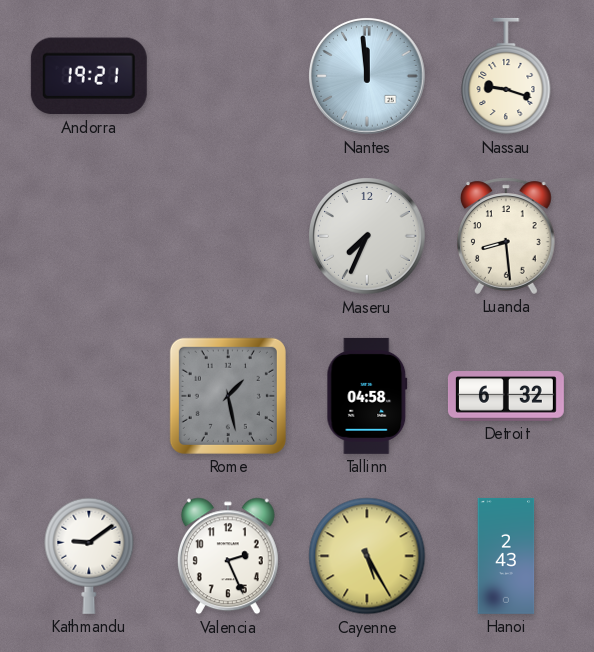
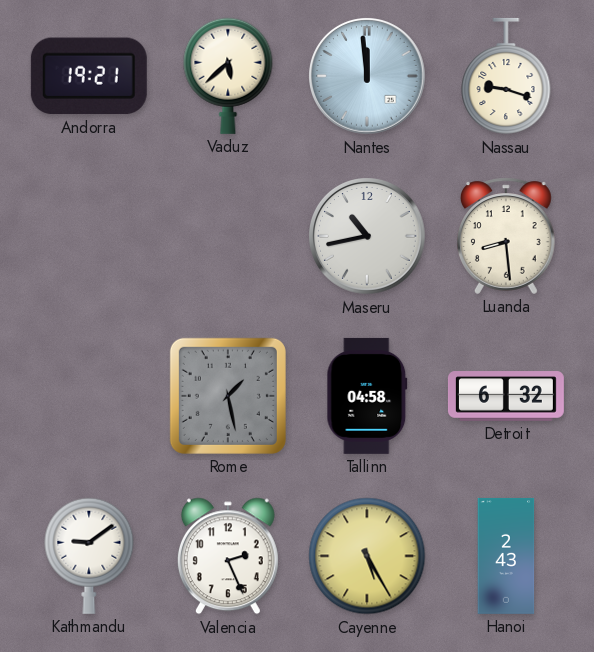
Vaduz: none -> 5:38 (228, 76)
Maseru: 7:34 -> 10:43 (368, 237)
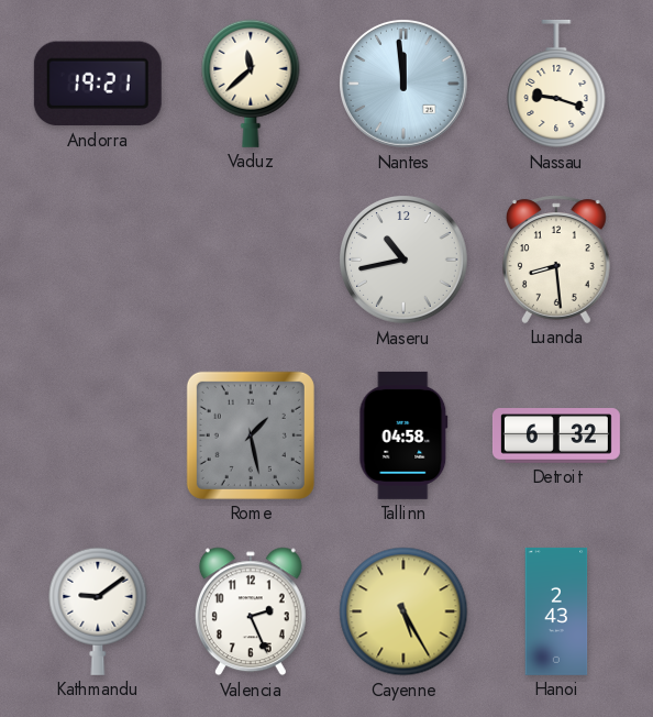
Vaduz: 5:38 -> 11:38 (251, 84)
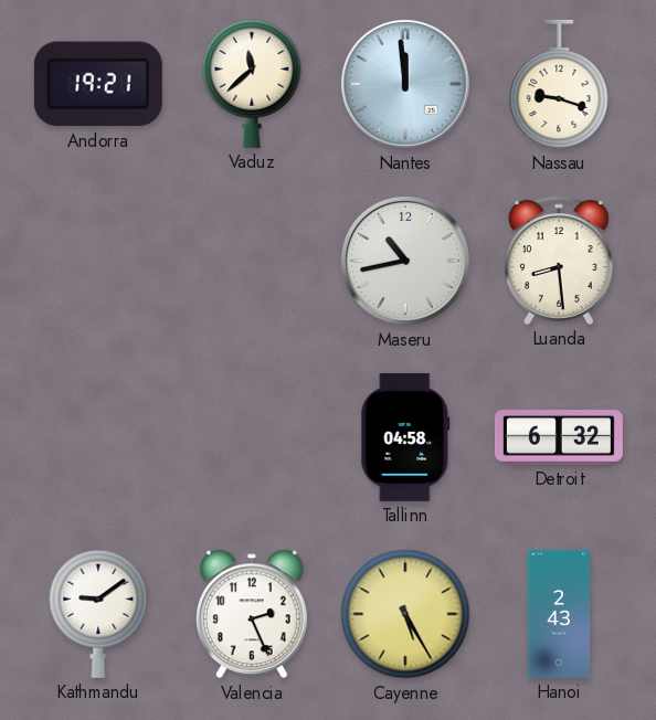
Rome: 1:28 -> none (251, 435)
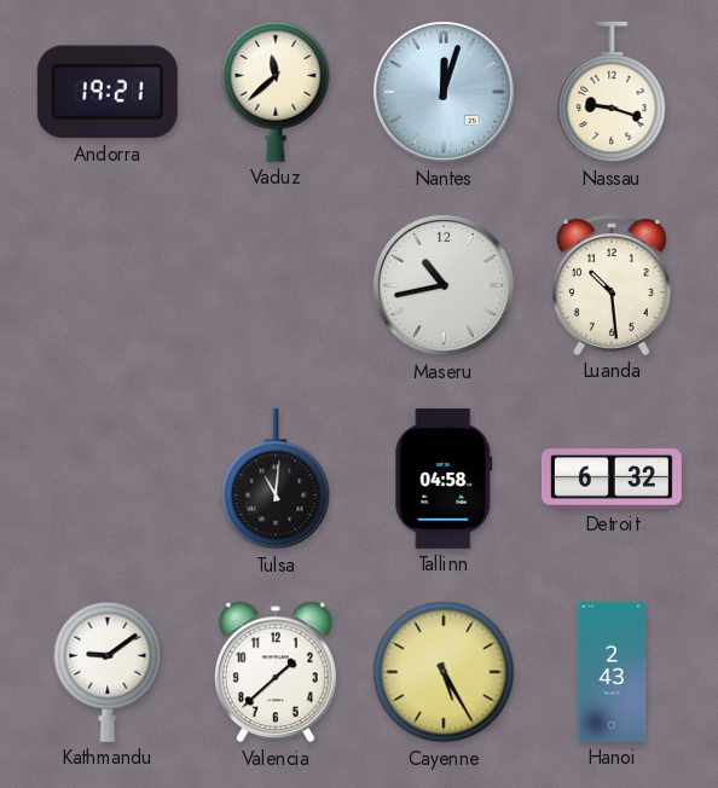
Nantes: 11:59 -> 12:03 (445, 93)
Luanda: 8:29 -> 10:29 (613, 285)
Tulsa: none -> 11:01 (276, 479)
Valencia: 2:26 -> 1:38 (276, 672)
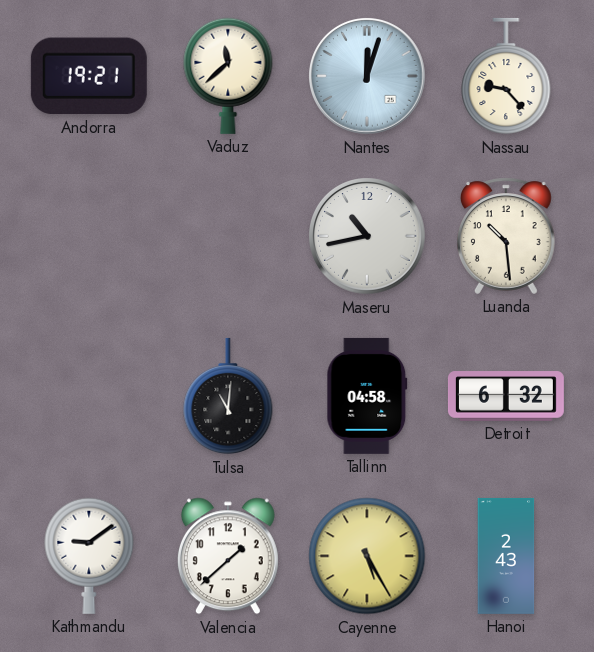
Nassau: 9:18 -> 9:23 (506, 76)
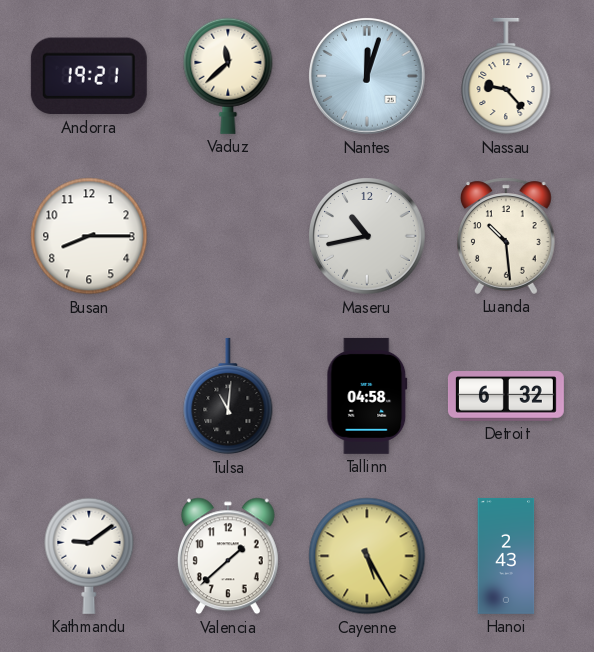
Busan: none -> 8:15 (89, 236)
